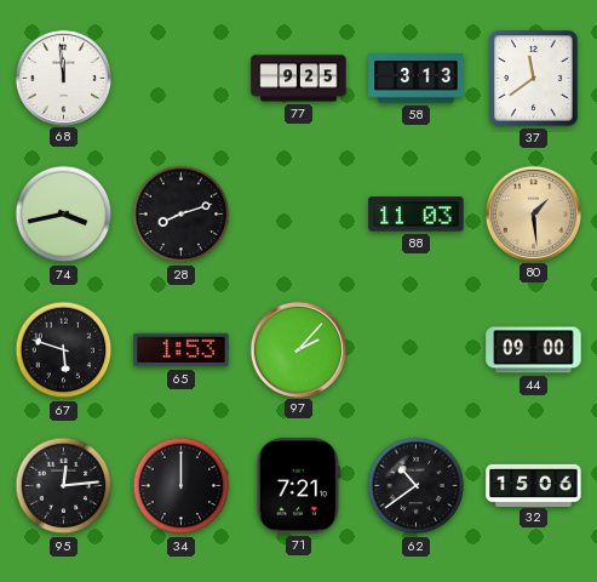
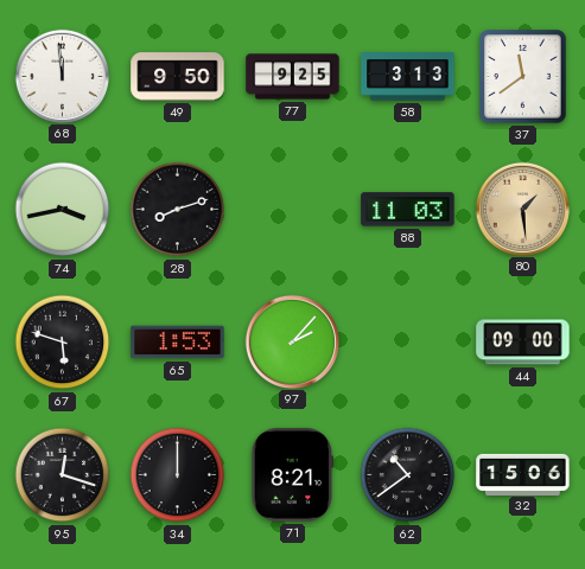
49: none -> 9:50 (178, 77)
95: 12:14 -> 12:18 (63, 475)
71: 7:21 -> 8:21 (293, 475)
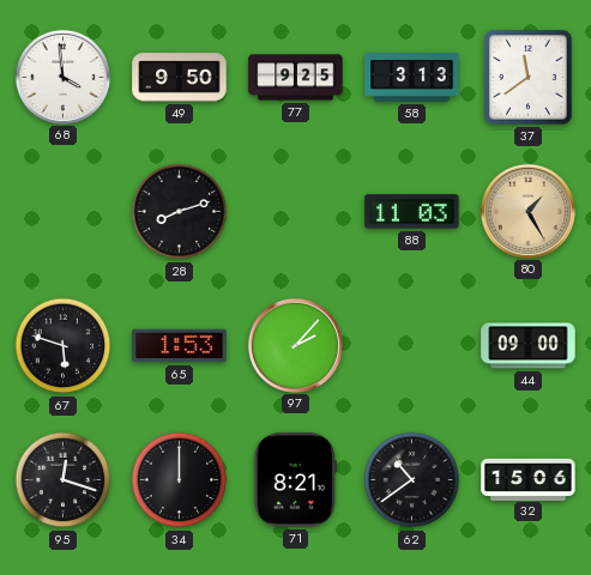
68: 11:59 -> 3:59 (62, 77)
74: 3:43 -> none (63, 210)
80: 1:29 -> 1:25 (527, 211)
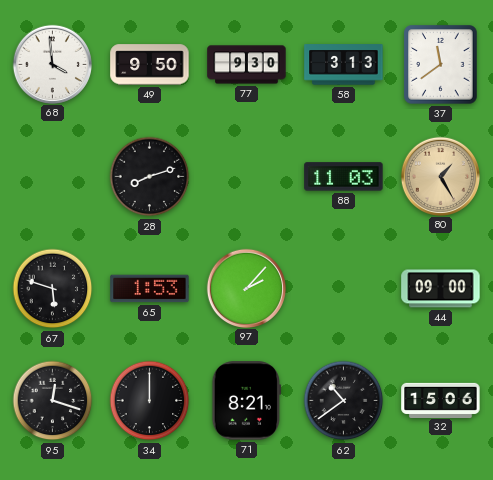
77: 9:25 -> 9:30 (247, 65)
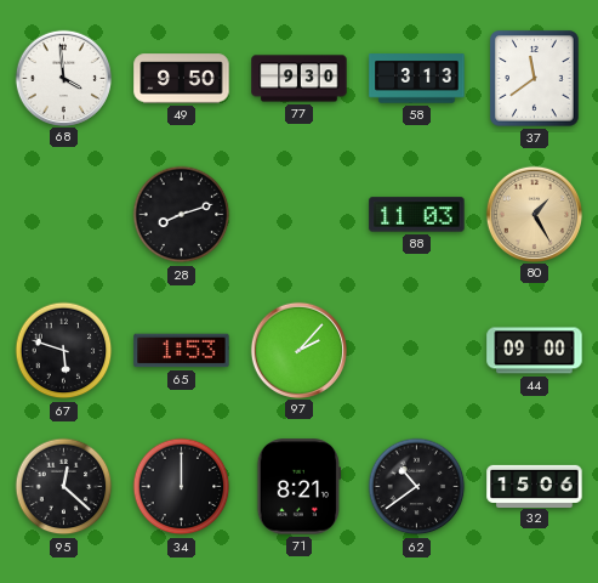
95: 12:18 -> 12:22 (64, 487)
